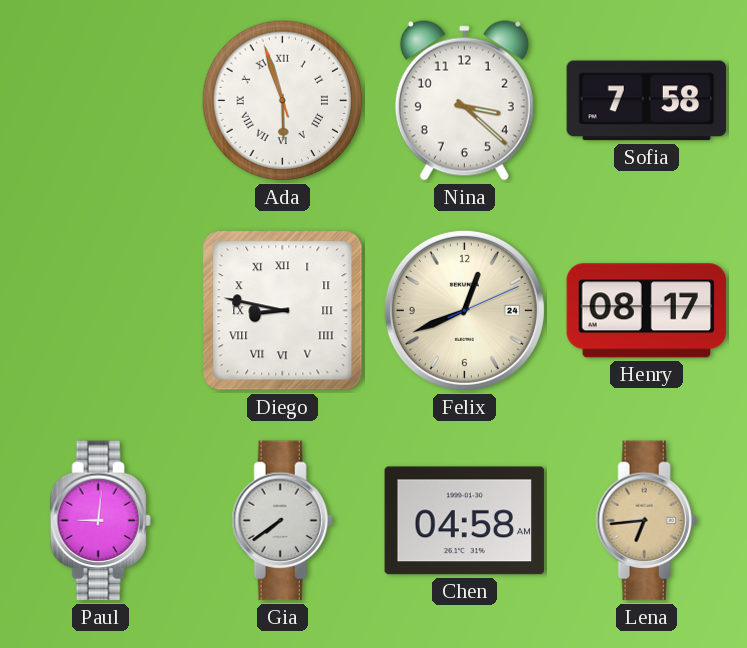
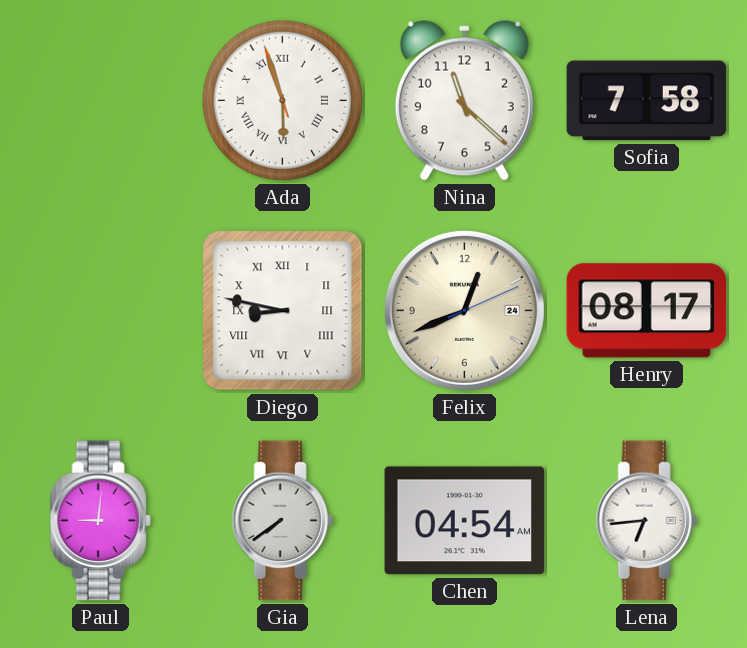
Nina: 3:22 -> 11:22 (464, 101)
Chen: 04:58 -> 04:54 (465, 521)
Lena dial: champagne -> white (646, 521)
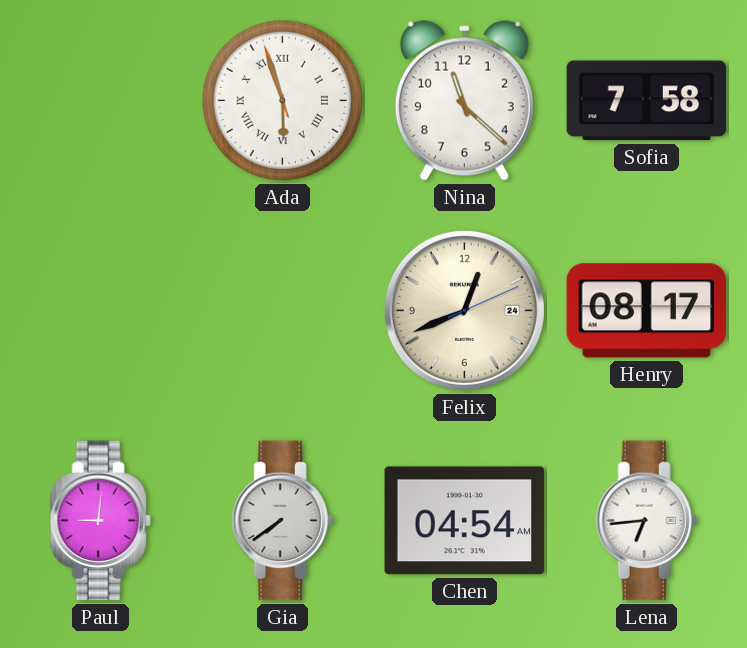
Diego: 8:47 -> none (283, 311)
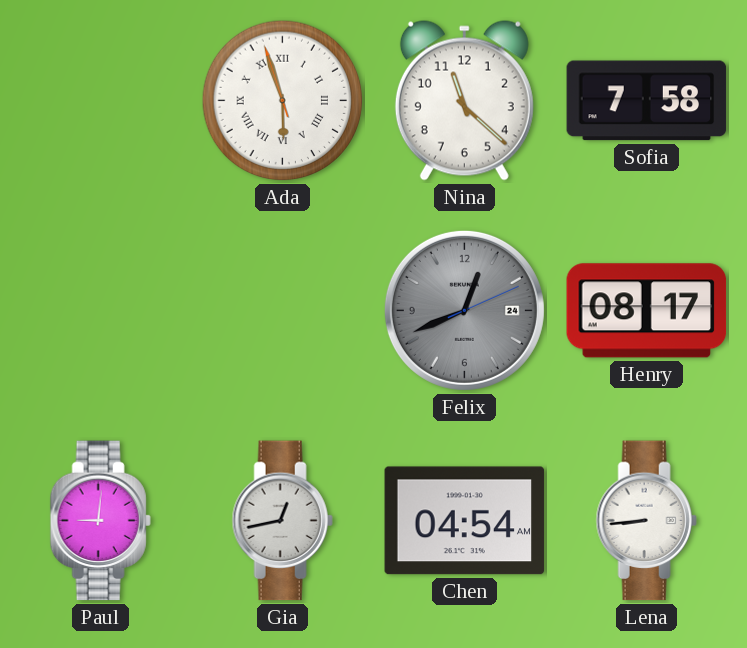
Felix dial: cream -> grey (464, 310)
Gia: 7:39 -> 12:43 (282, 521)
Lena: 6:44 -> 8:44 (646, 521)
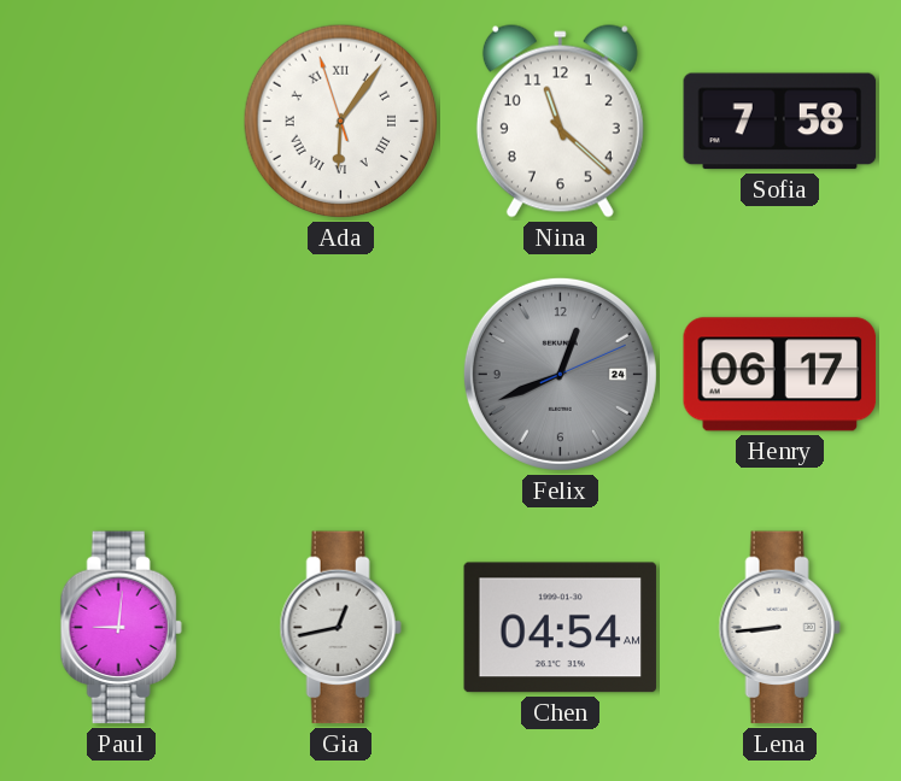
Ada: 5:56 -> 6:05 (341, 122)
Henry: 08:17 -> 06:17 (780, 375)
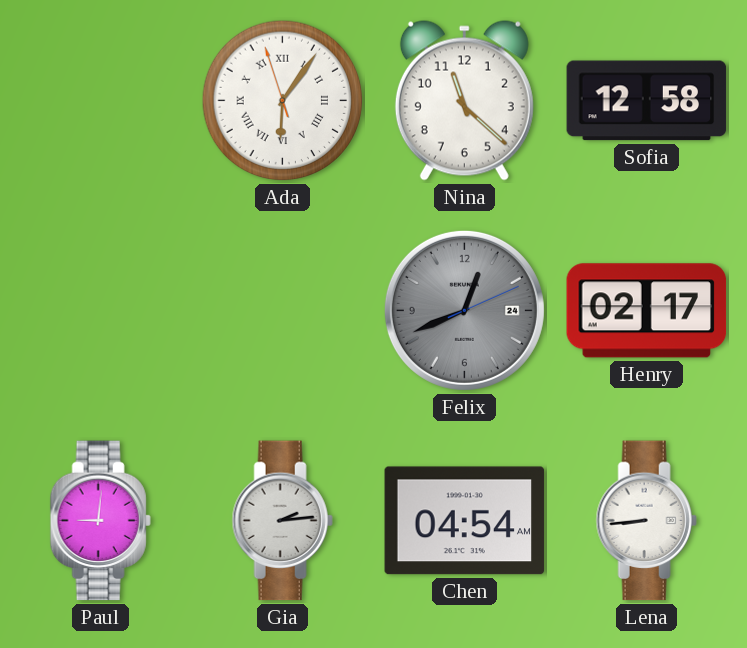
Sofia: 7:58 -> 12:58 (647, 101)
Henry: 06:17 -> 02:17 (647, 311)
Gia: 12:43 -> 2:14 (282, 521)
